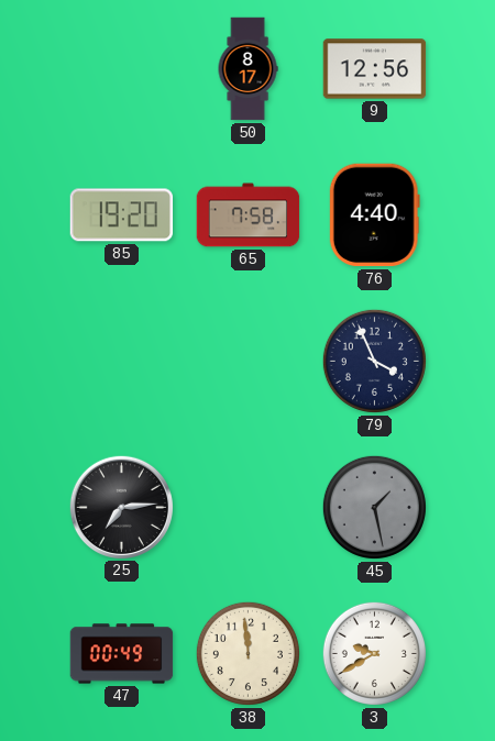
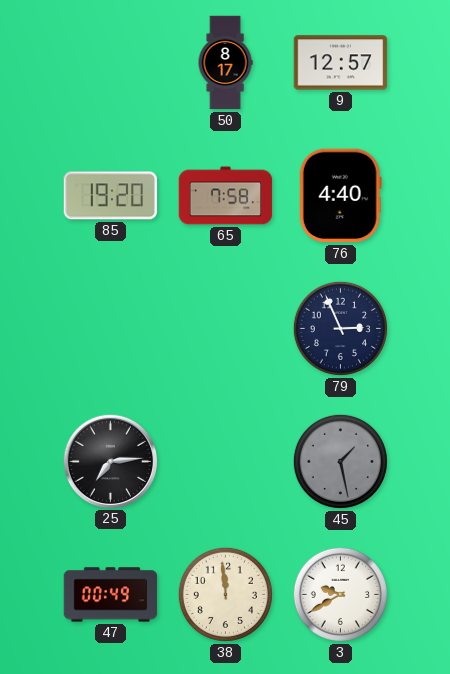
9: 12:56 -> 12:57 (341, 63)
79: 3:56 -> 2:56 (340, 328)
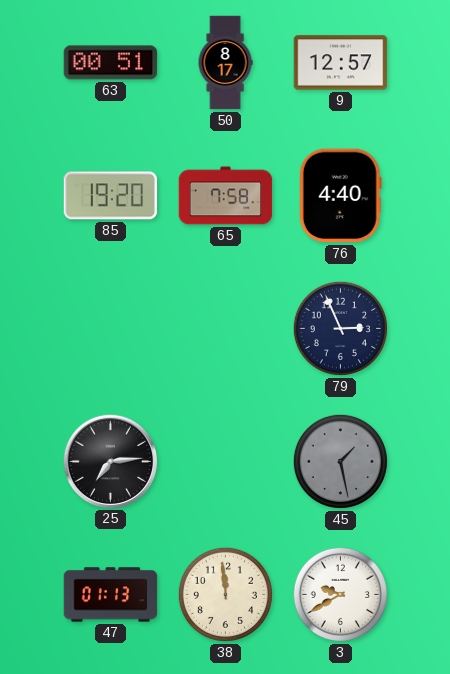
63: none -> 00:51 (111, 63)
47: 00:49 -> 01:13 (111, 595)
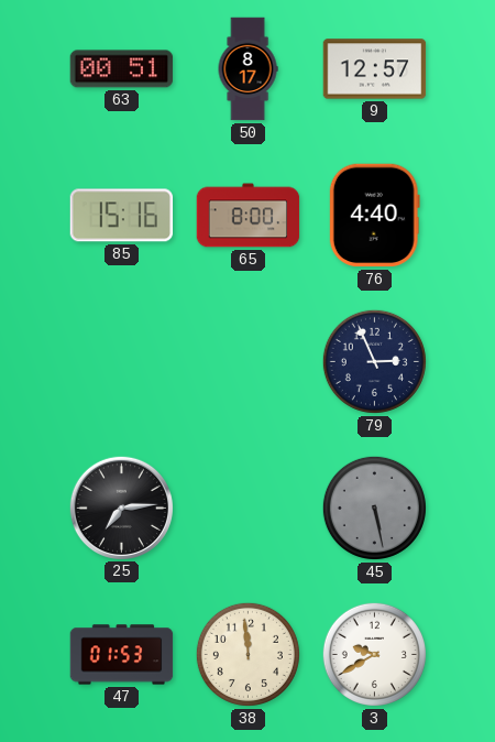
85: 19:20 -> 15:16 (122, 216)
65: 7:58 -> 8:00 (249, 216)
45: 1:28 -> 5:28 (374, 508)
47: 01:13 -> 01:53 (122, 655)
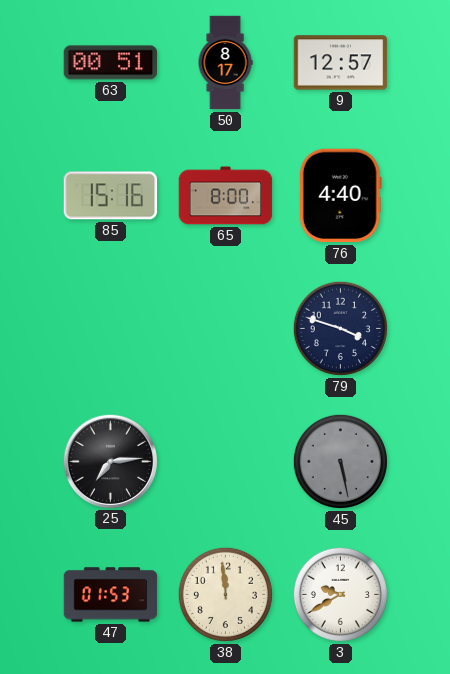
79: 2:56 -> 3:48 (340, 328)
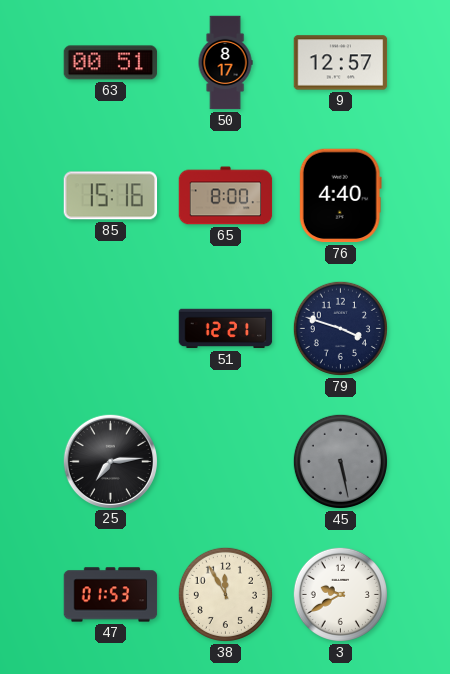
51: none -> 12:21 (226, 329)
38: 11:59 -> 11:55 (225, 594)
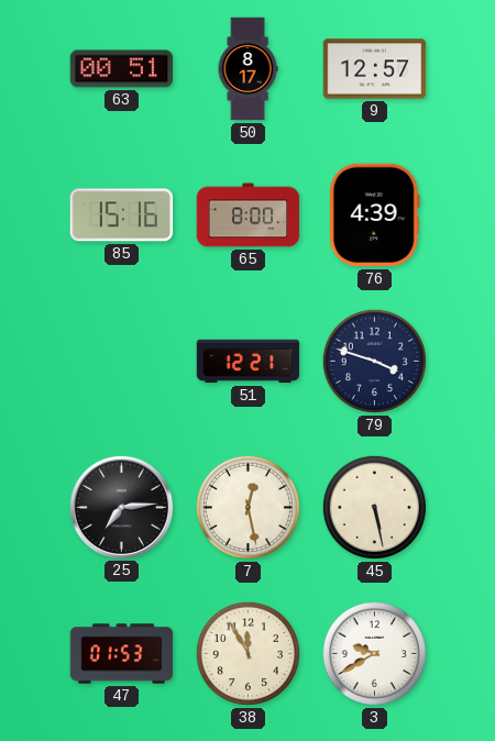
76: 4:40 -> 4:39 (374, 215)
7: none -> 12:28 (248, 507)
45 dial: grey -> cream (374, 507)
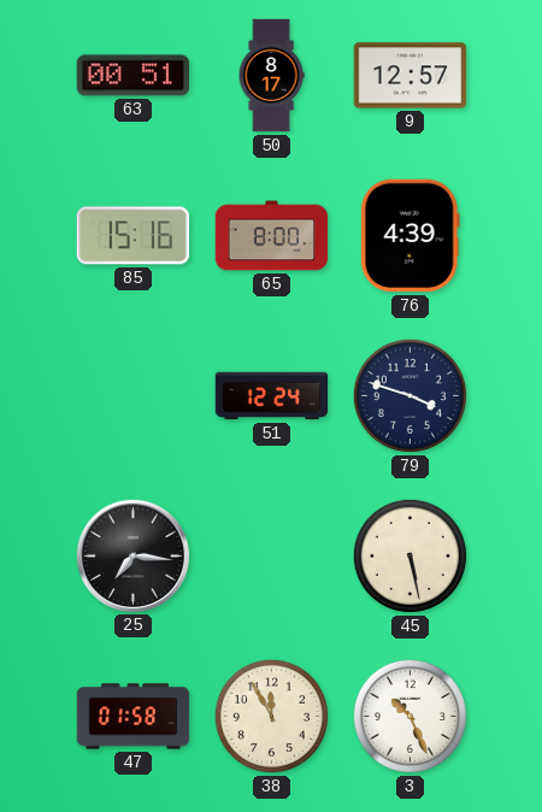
51: 12:21 -> 12:24 (272, 396)
25: 7:14 -> 7:16 (132, 555)
7: 12:28 -> none (248, 507)
47: 01:53 -> 01:58 (134, 717)
3: 9:40 -> 10:26 (410, 716)
